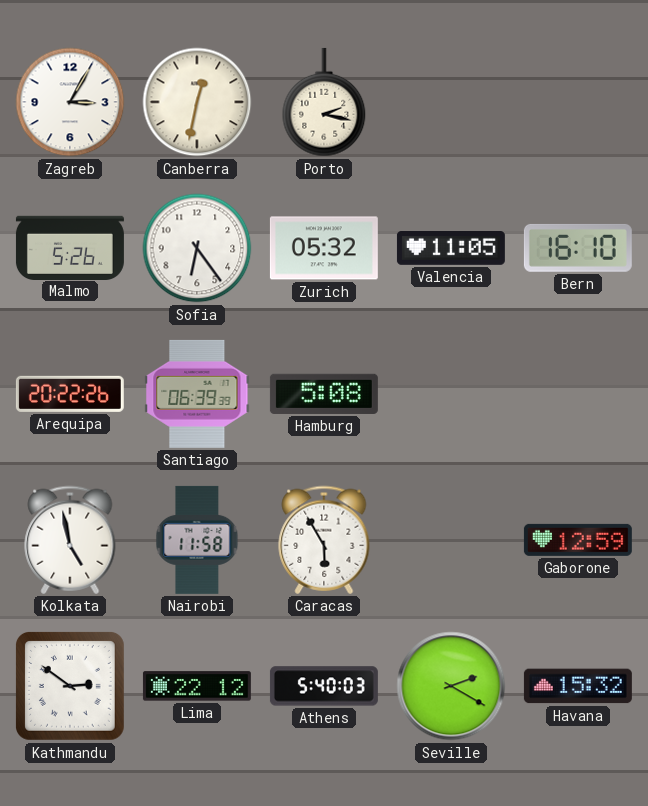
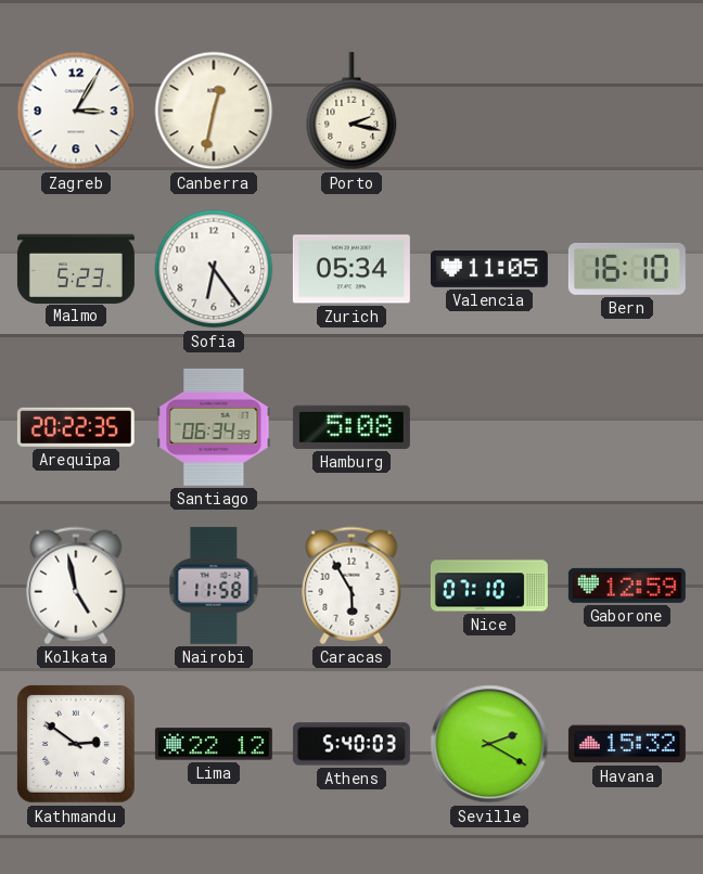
Malmo: 5:26 -> 5:23 (76, 268)
Zurich: 05:32 -> 05:34 (351, 269)
Arequipa: 20:22:26 -> 20:22:35 (76, 427)
Santiago: 06:39 -> 06:34 (214, 427)
Nice: none -> 07:10 (489, 586)
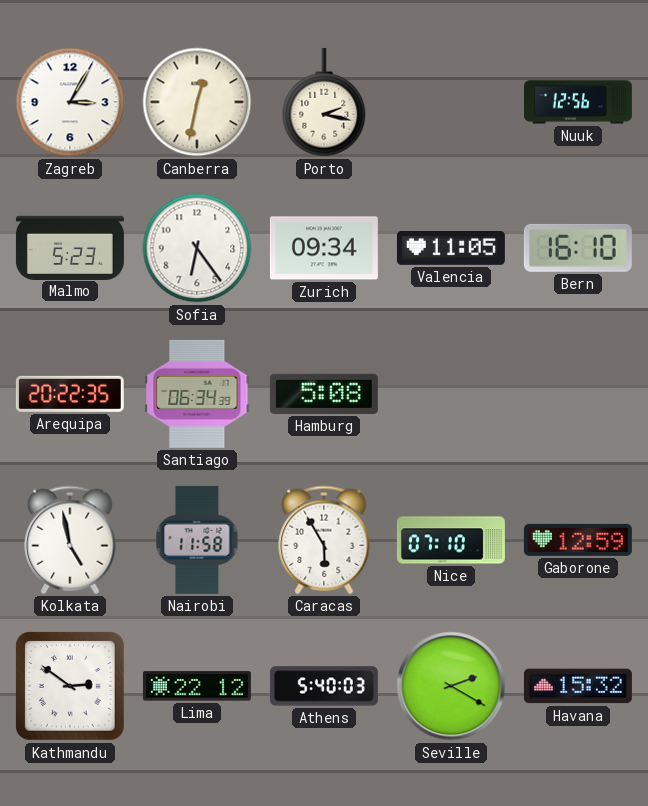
Nuuk: none -> 12:56 (578, 102)
Zurich: 05:34 -> 09:34 (324, 248)
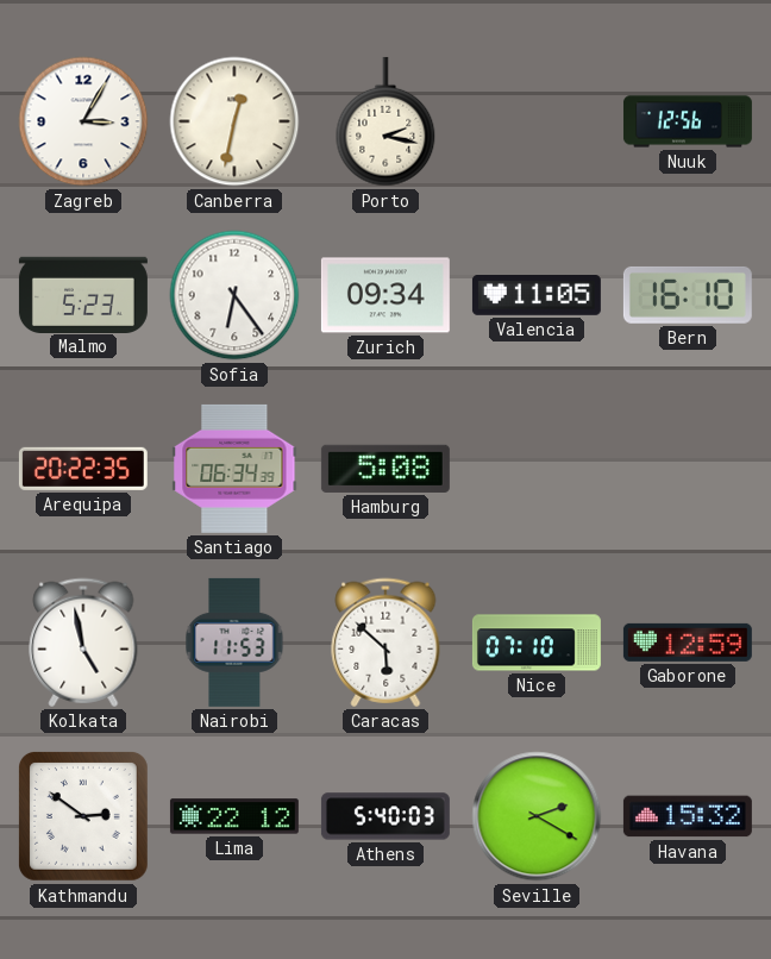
Nairobi: 11:58 -> 11:53 (234, 643)
Caracas: 5:55 -> 5:52 (385, 643)
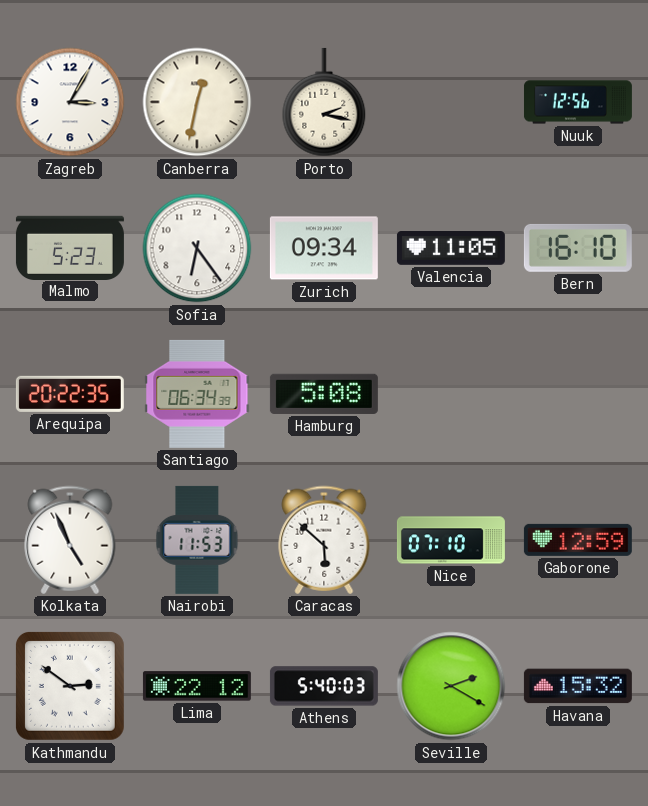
Kolkata: 4:58 -> 4:56 (70, 540)
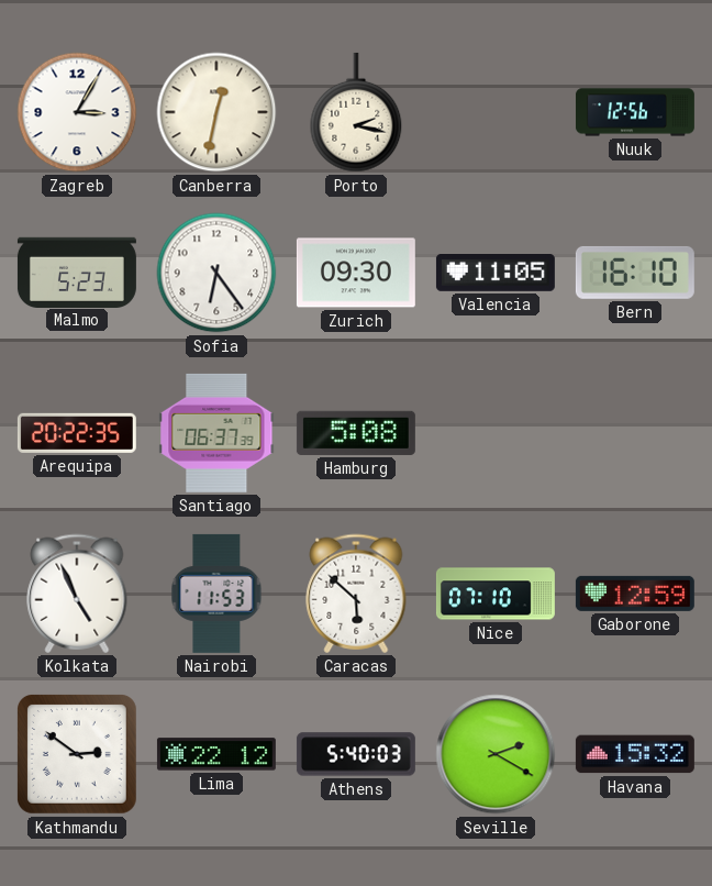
Zurich: 09:34 -> 09:30 (356, 273)
Santiago: 06:34 -> 06:37 (216, 433)
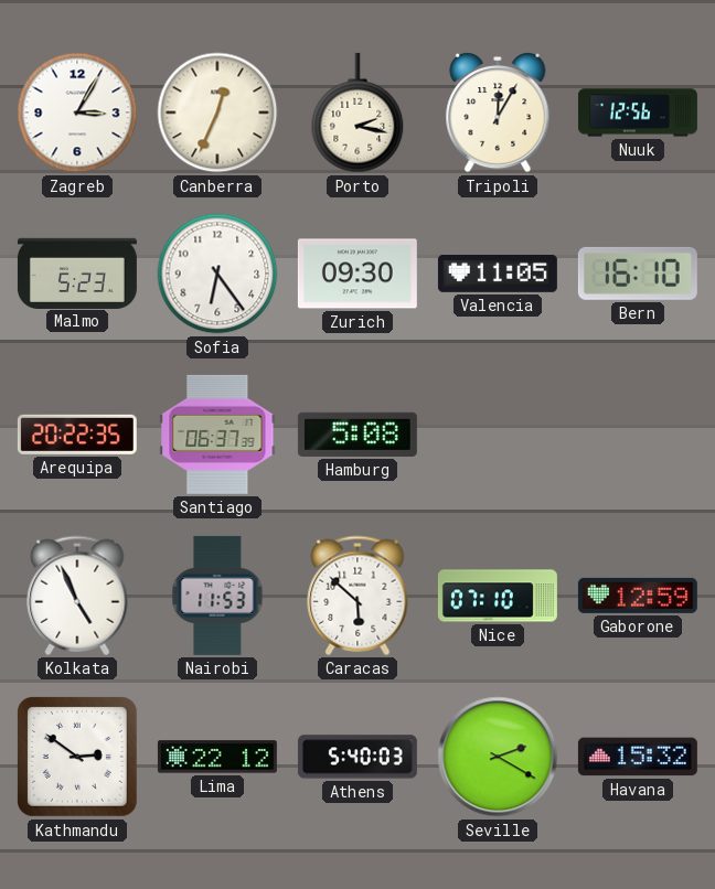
Canberra: 12:32 -> 12:34 (217, 113)
Tripoli: none -> 12:05 (498, 113)
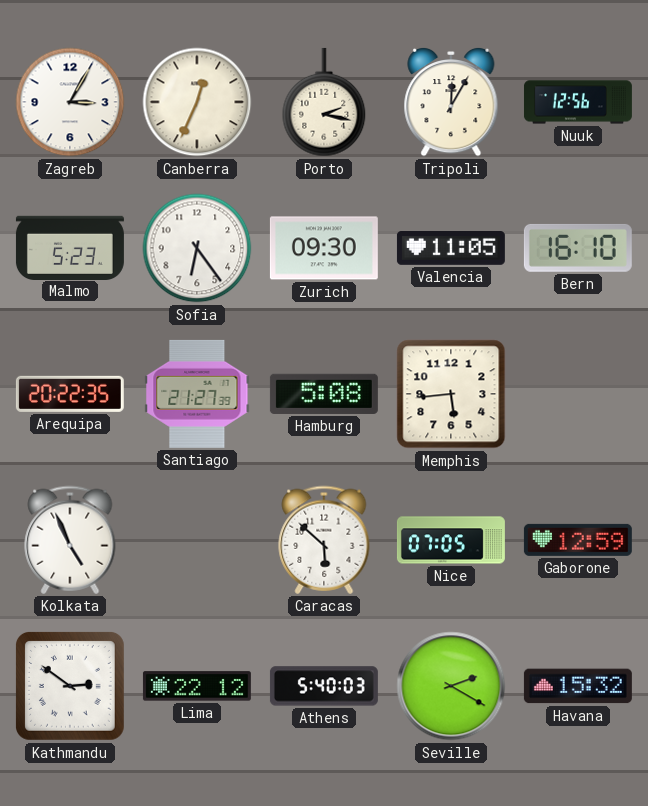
Santiago: 06:37 -> 21:27 (197, 394)
Memphis: none -> 5:44 (451, 394)
Nairobi: 11:53 -> none (217, 596)
Nice: 07:10 -> 07:05 (451, 540)
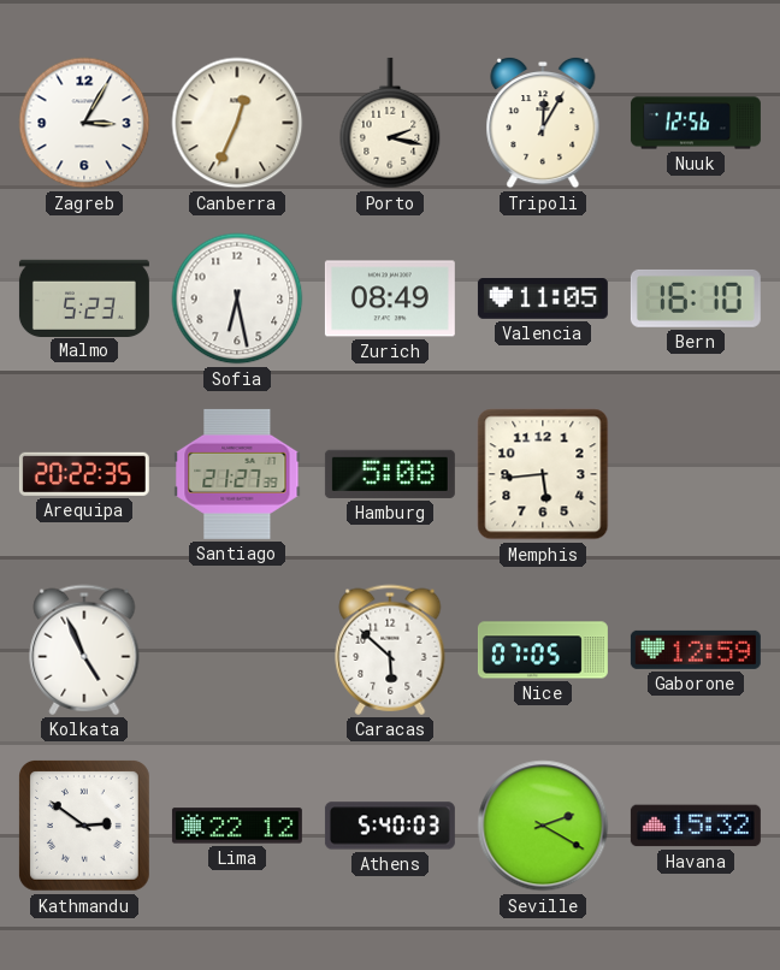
Sofia: 6:24 -> 6:28 (237, 298)
Zurich: 09:30 -> 08:49 (390, 298)
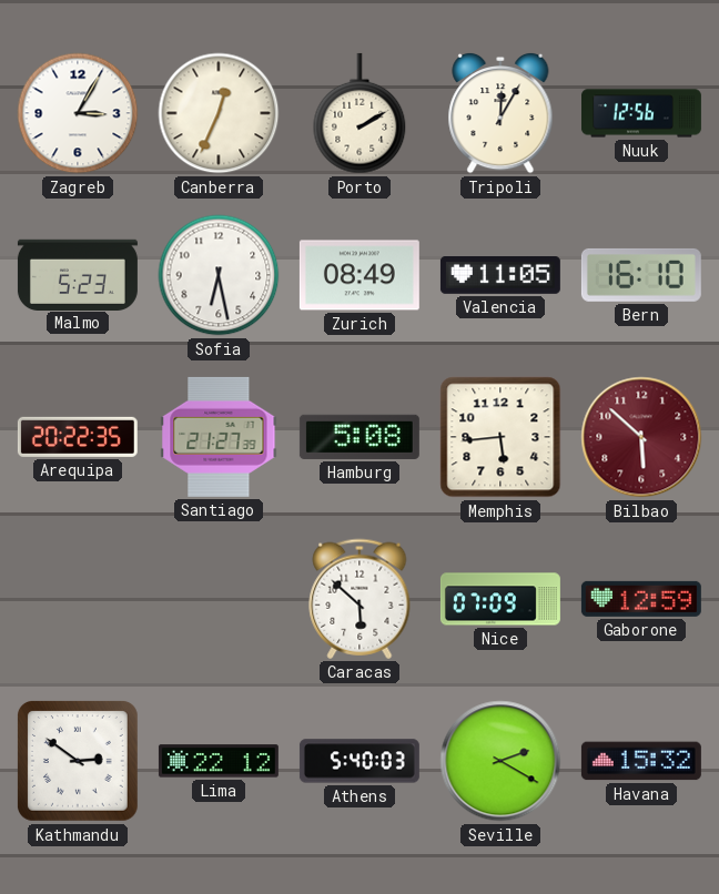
Porto: 2:17 -> 2:10 (359, 113)
Bilbao: none -> 5:52 (641, 437)
Kolkata: 4:56 -> none (84, 650)
Nice: 07:05 -> 07:09 (500, 599)
